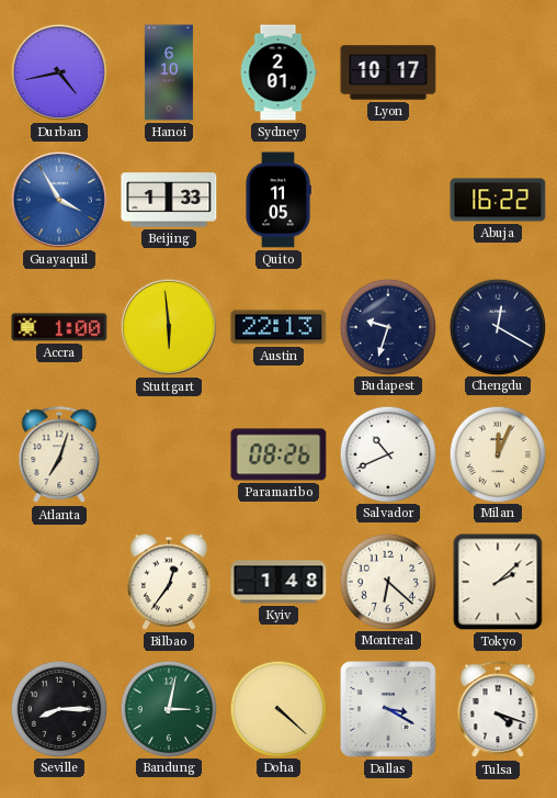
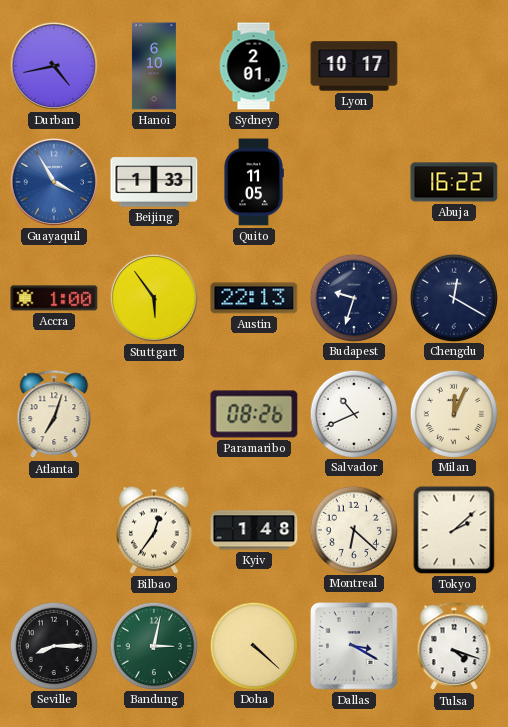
Stuttgart: 5:59 -> 5:54 (154, 298)
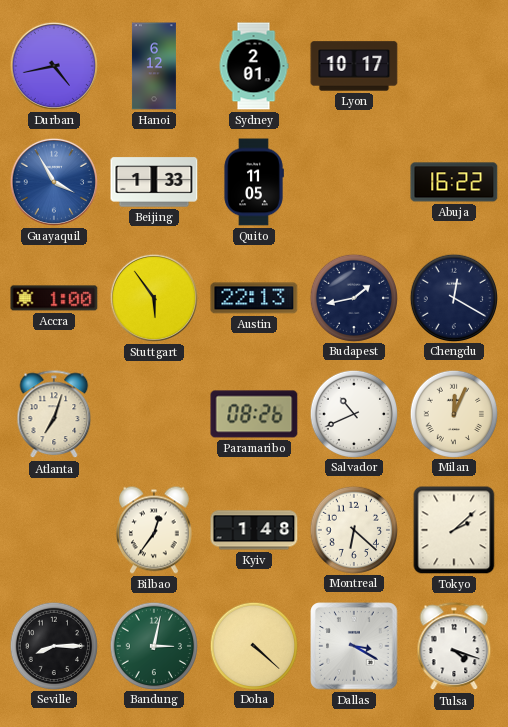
Hanoi: 6:10 -> 6:12 (154, 66)
Budapest: 9:33 -> 1:43 (353, 297)
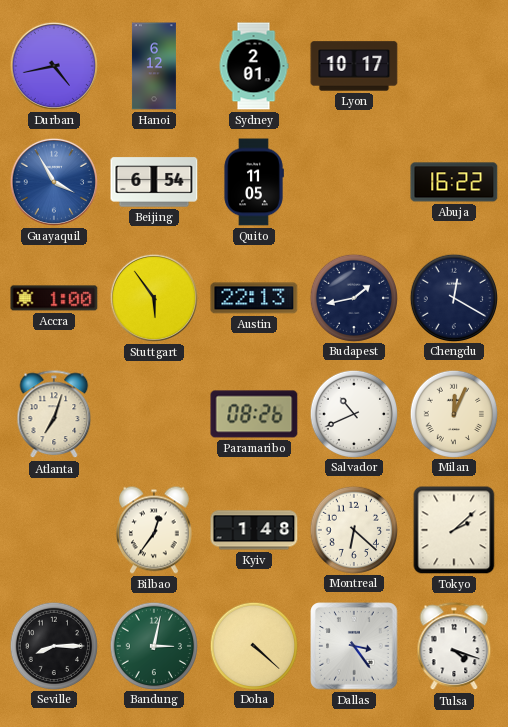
Beijing: 1:33 -> 6:54 (154, 182)
Dallas: 3:20 -> 3:24 (354, 646)
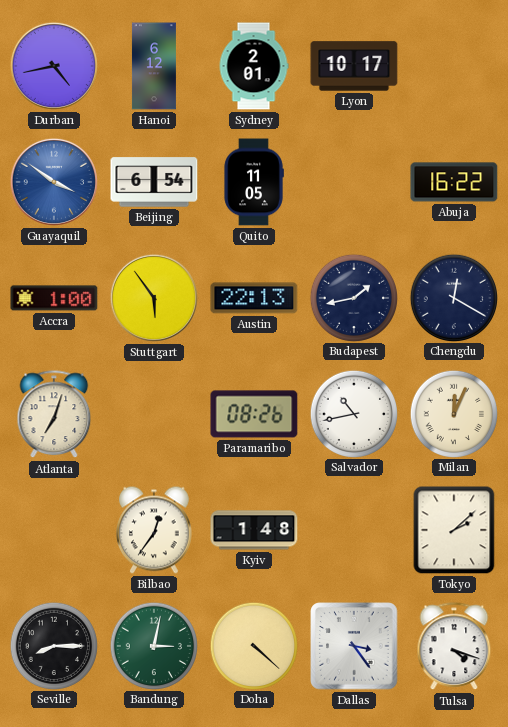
Guayaquil: 3:55 -> 3:51 (54, 182)
Salvador: 10:41 -> 10:43 (353, 413)
Montreal: 6:22 -> none (353, 529)
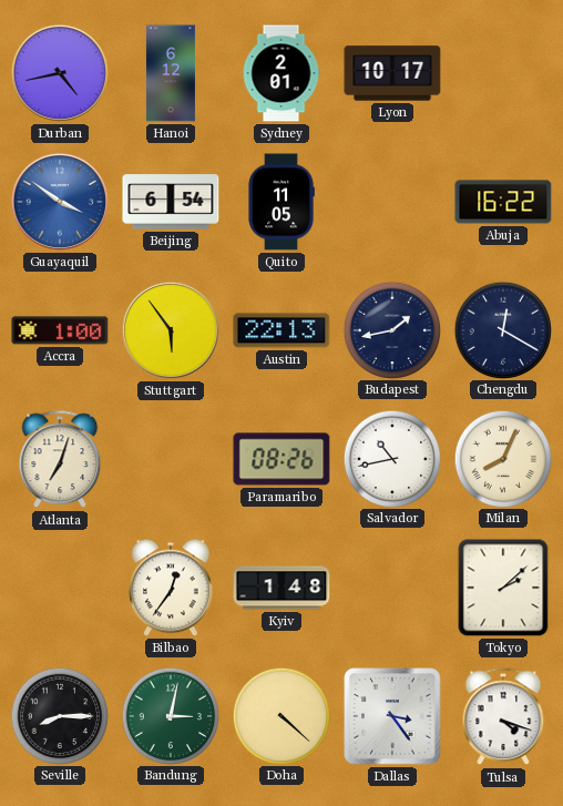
Milan: 12:04 -> 8:04 (502, 458)
